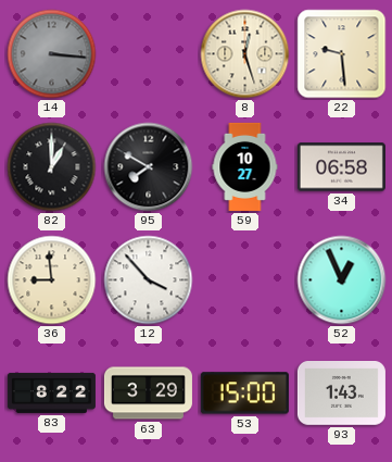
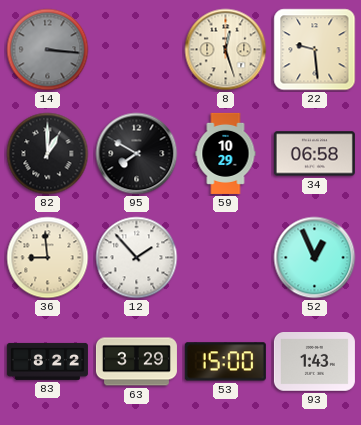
59: 10:27 -> 10:29 (226, 153)
12: 3:53 -> 1:53 (137, 258)
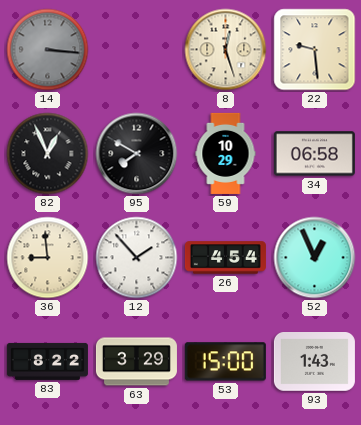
82: 1:00 -> 12:56 (48, 154)
26: none -> 4:54 (225, 258)
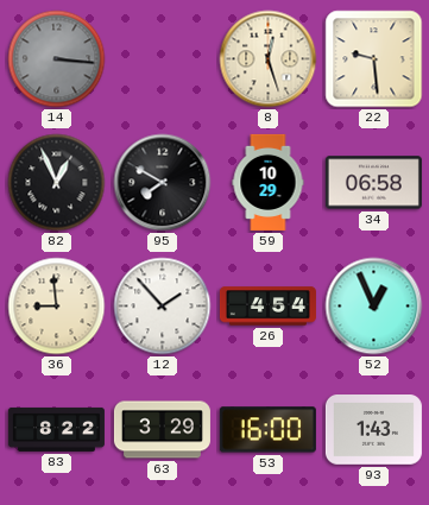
53: 15:00 -> 16:00 (267, 430)
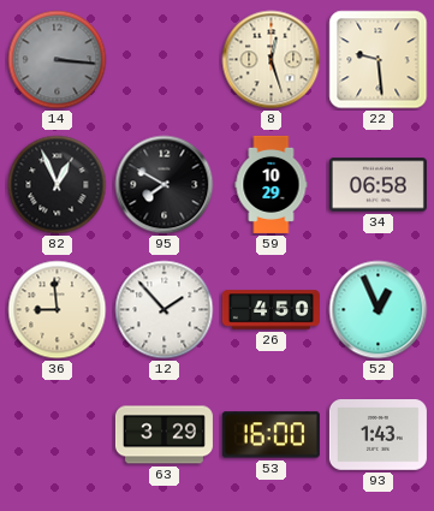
26: 4:54 -> 4:50 (270, 310)
83: 8:22 -> none (56, 429)
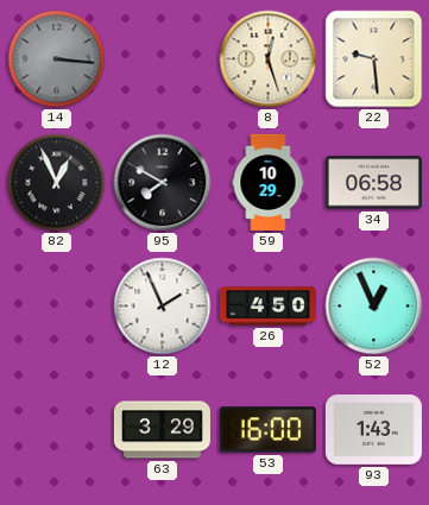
36: 8:59 -> none (58, 310)
12: 1:53 -> 1:56 (163, 307)
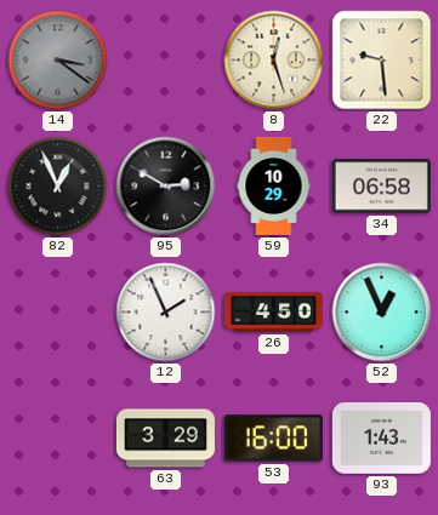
14: 3:16 -> 3:21 (58, 61)
95: 7:50 -> 2:50 (166, 187)
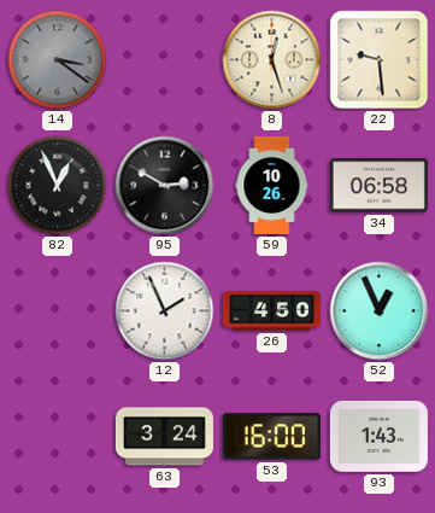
59: 10:29 -> 10:26 (272, 185)
63: 3:29 -> 3:24 (164, 437)
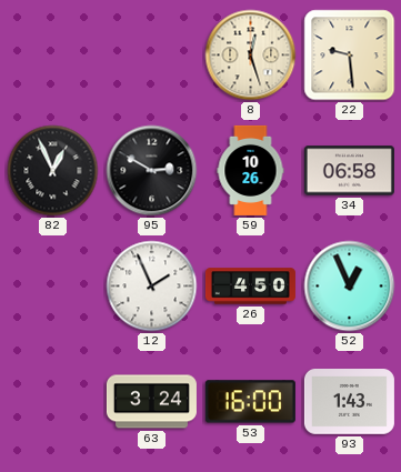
14: 3:21 -> none (58, 60)
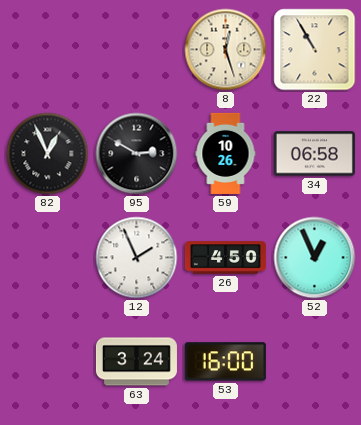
22: 9:29 -> 10:55 (315, 50)
93: 1:43 -> none (349, 402)
